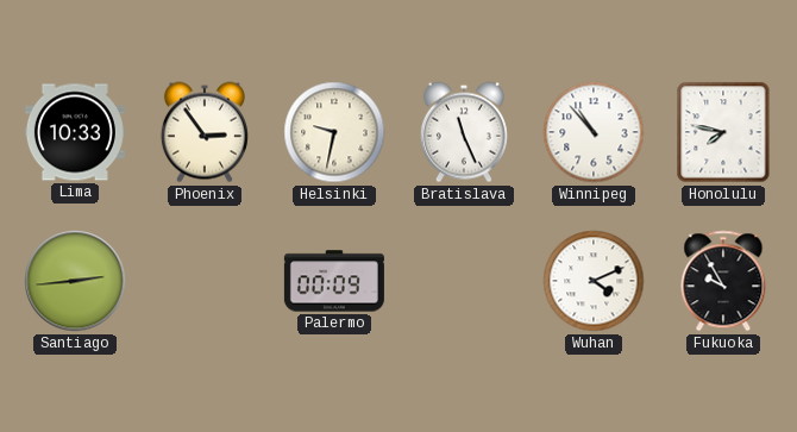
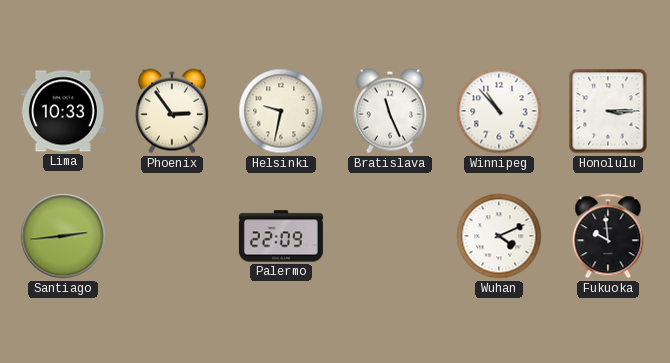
Honolulu: 7:47 -> 3:15 (608, 111)
Palermo: 00:09 -> 22:09 (281, 236)
Fukuoka: 9:55 -> 9:59 (608, 236)
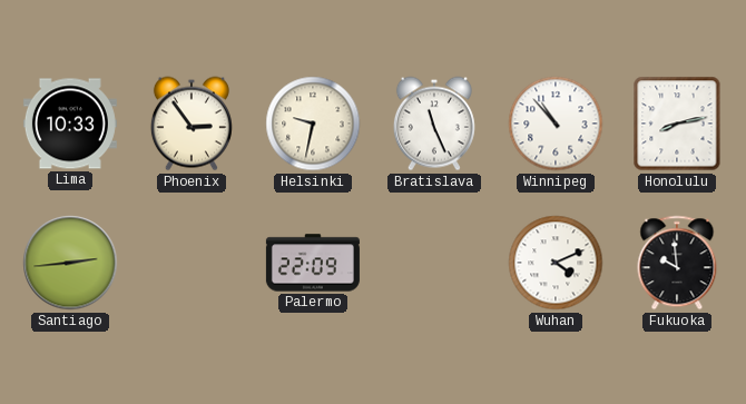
Honolulu: 3:15 -> 8:13 (677, 124)
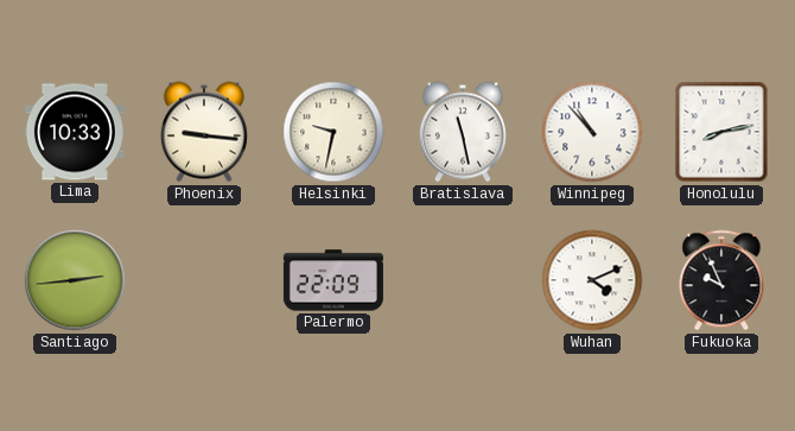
Phoenix: 2:54 -> 9:16 (204, 132)
Bratislava: 11:26 -> 11:28 (463, 132)
Fukuoka: 9:59 -> 9:56 (721, 280)
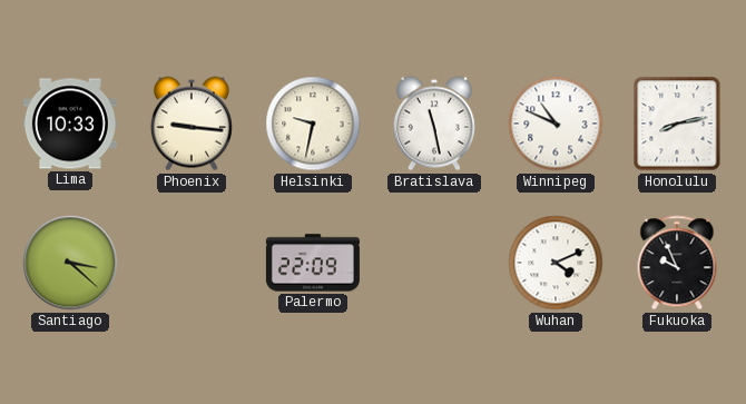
Winnipeg: 10:53 -> 10:49 (556, 124)
Santiago: 2:44 -> 3:22 (70, 263)
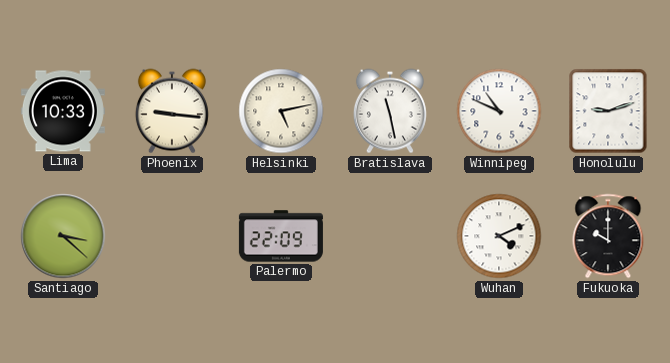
Helsinki: 9:32 -> 5:13 (281, 111)
Honolulu: 8:13 -> 9:12 (608, 111)
Fukuoka: 9:56 -> 10:00 (608, 236)
